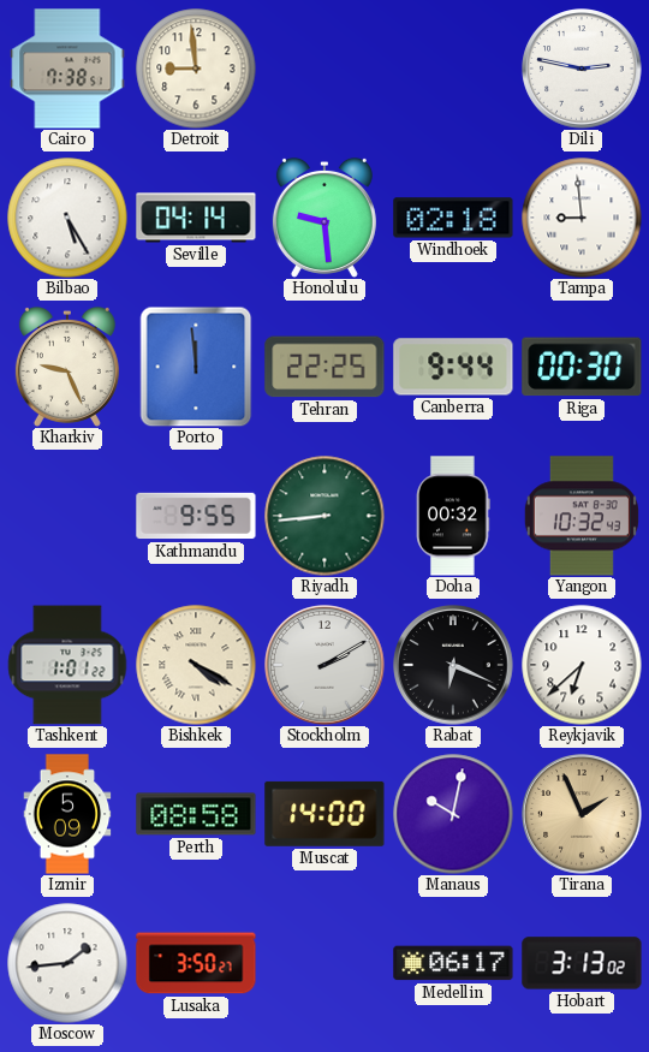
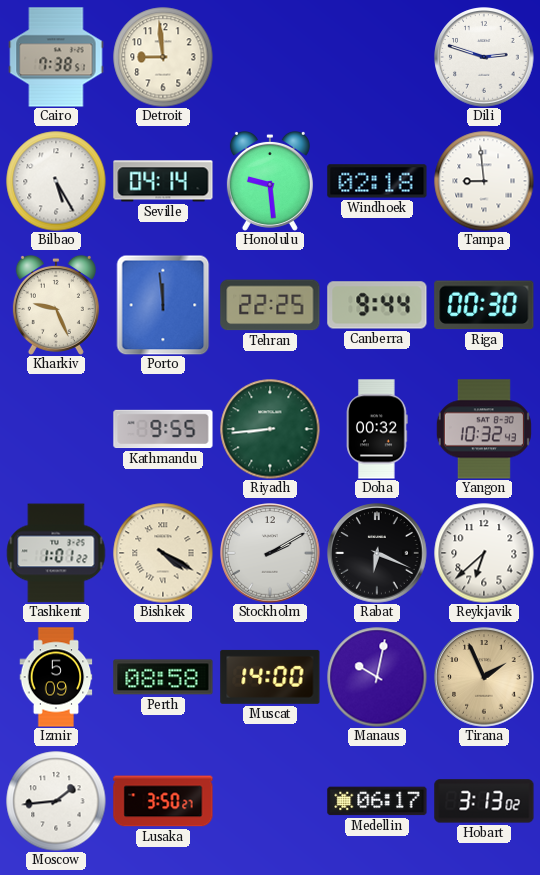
Dili: 2:47 -> 2:48 (484, 57)
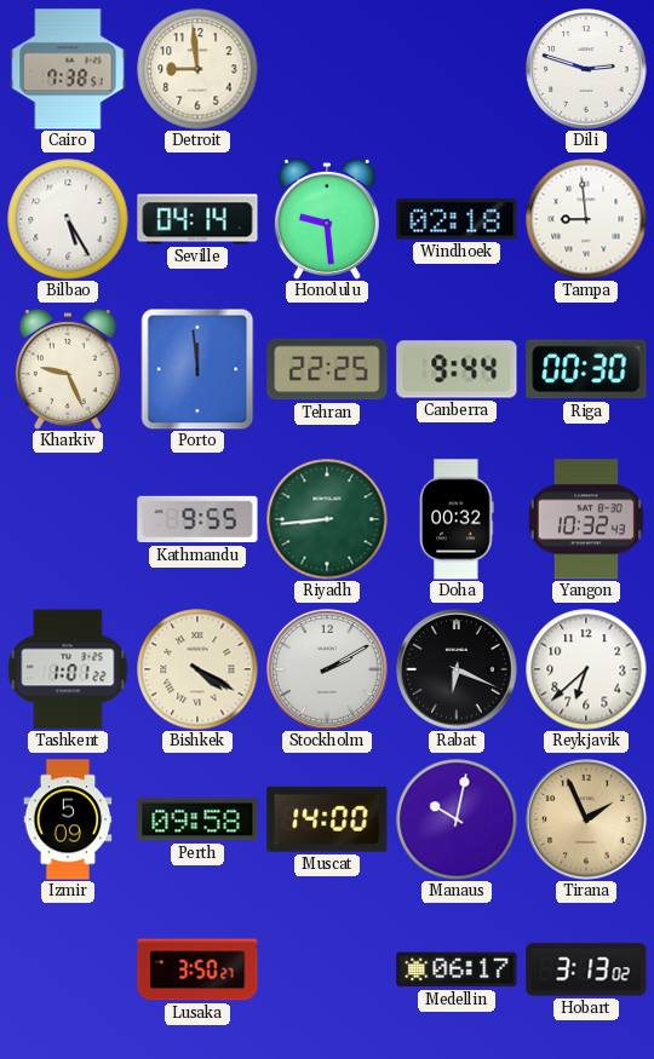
Perth: 08:58 -> 09:58 (197, 819)
Moscow: 1:44 -> none (56, 801)
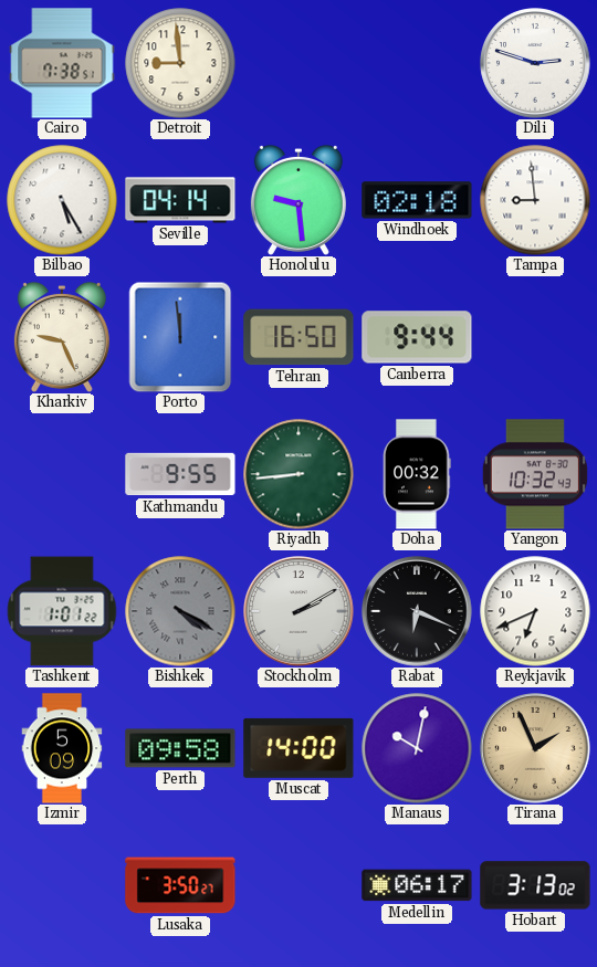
Tehran: 22:25 -> 16:50 (298, 337)
Riga: 00:30 -> none (586, 369)
Bishkek dial: cream -> grey (180, 611)
Reykjavik: 6:38 -> 6:41 (535, 611)
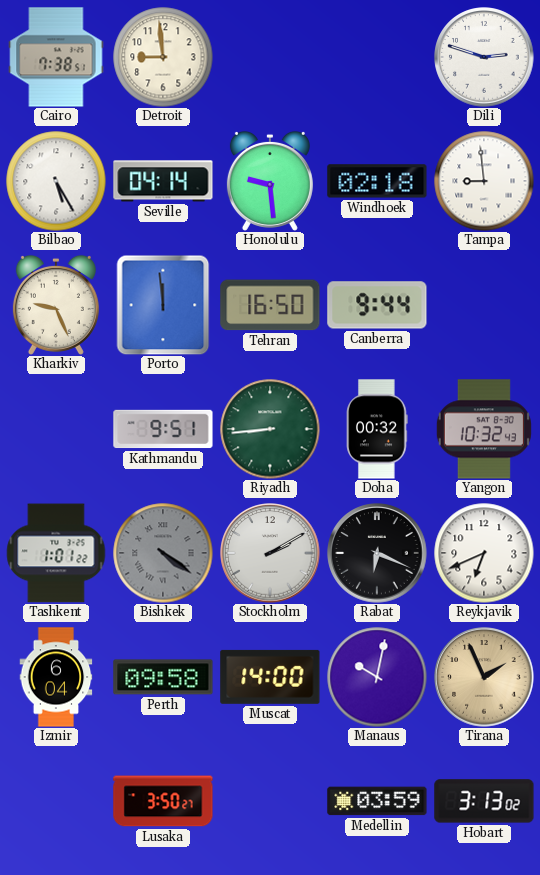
Kathmandu: 9:55 -> 9:51 (163, 429)
Bishkek: 4:20 -> 4:21 (163, 553)
Izmir: 5:09 -> 6:04 (56, 677)
Medellin: 06:17 -> 03:59 (377, 801)
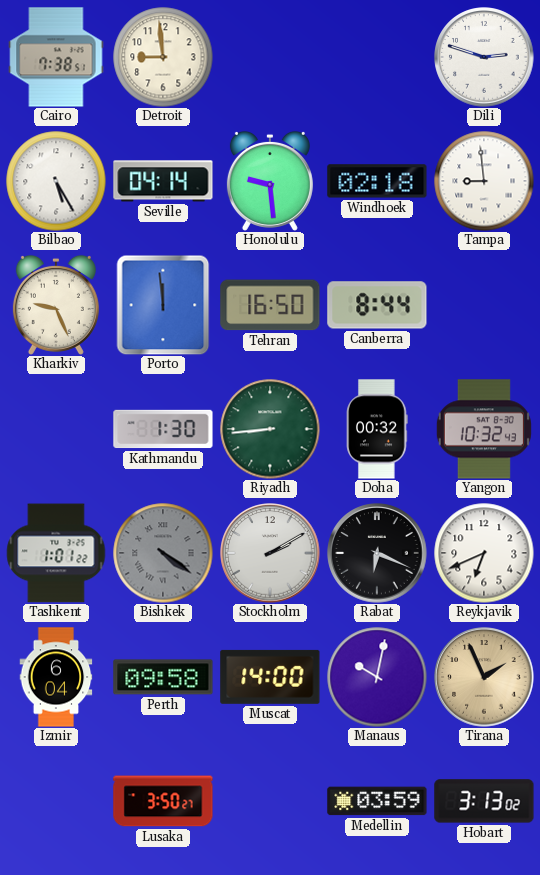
Canberra: 9:44 -> 8:44 (377, 305)
Kathmandu: 9:51 -> 1:30 (163, 429)
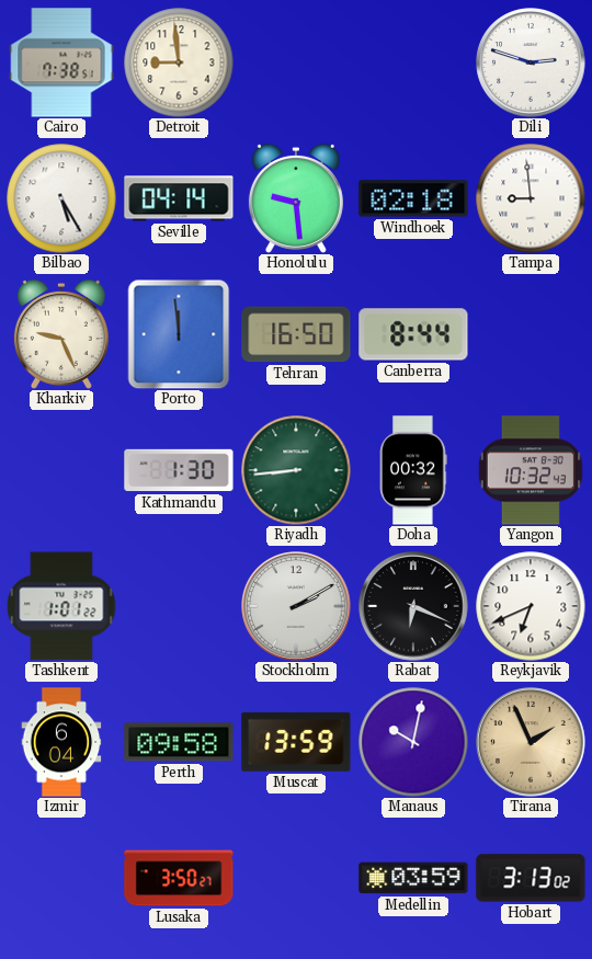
Bishkek: 4:21 -> none (163, 553)
Muscat: 14:00 -> 13:59 (296, 742)
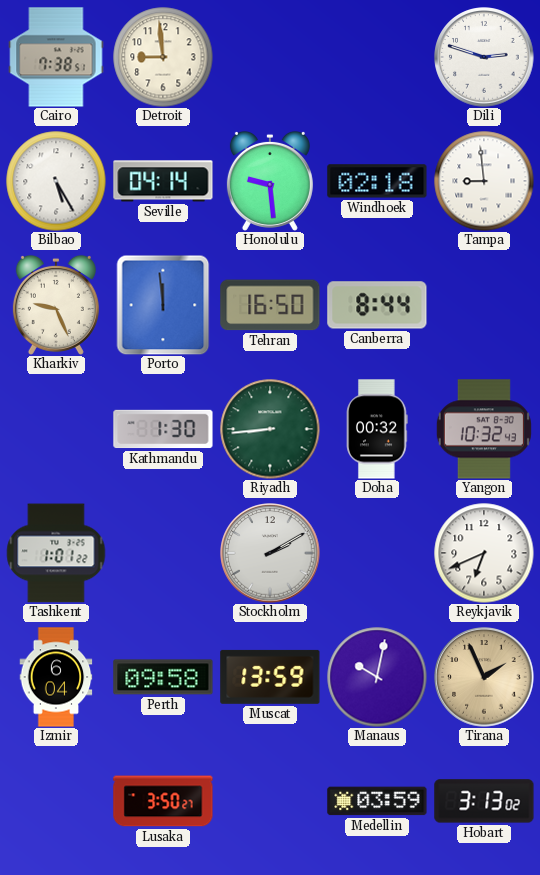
Rabat: 6:19 -> none (413, 606)
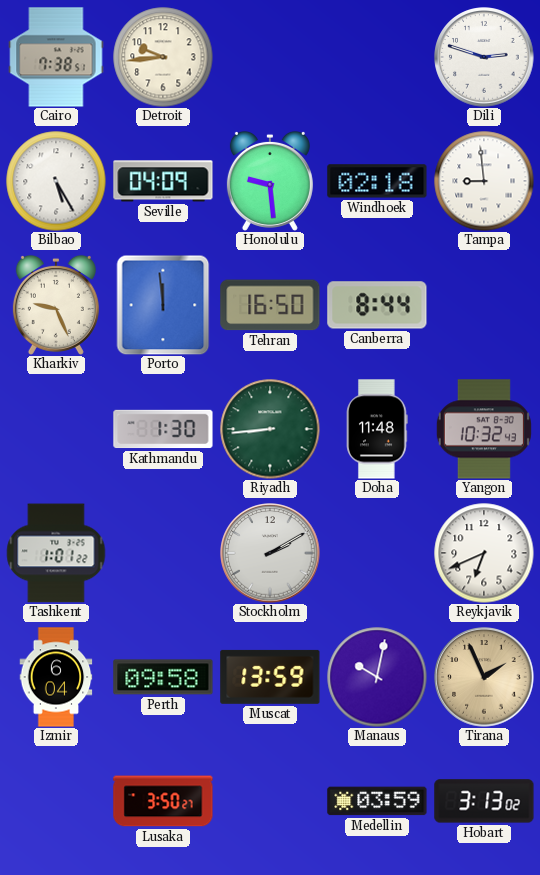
Detroit: 8:59 -> 9:44 (163, 57)
Seville: 04:14 -> 04:09 (163, 181)
Doha: 00:32 -> 11:48 (377, 429)
